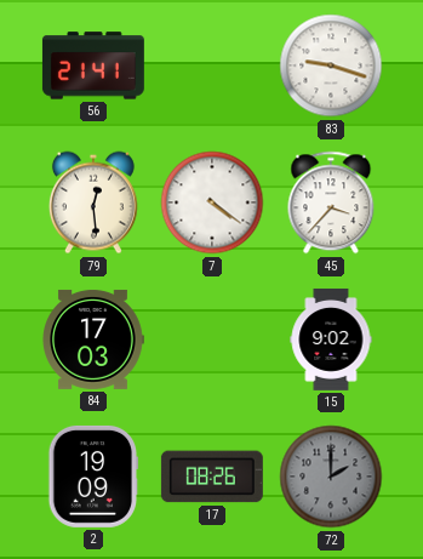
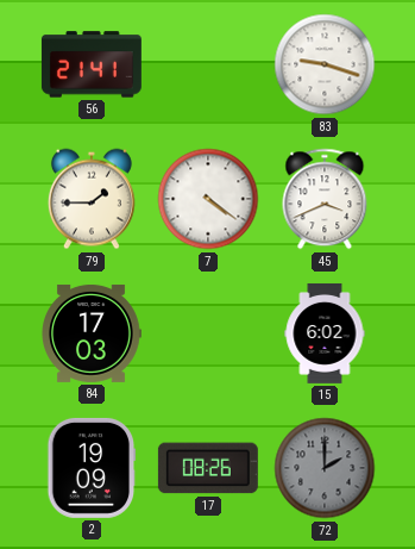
79: 12:29 -> 1:45 (92, 199)
45: 3:37 -> 3:41 (325, 199)
15: 9:02 -> 6:02 (325, 333)
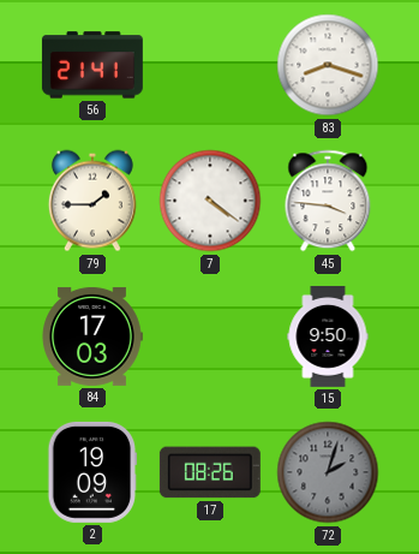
83: 9:18 -> 8:18 (328, 65)
45: 3:41 -> 3:46 (328, 201)
15: 6:02 -> 9:50 (328, 336)
72: 2:00 -> 2:03 (328, 472)
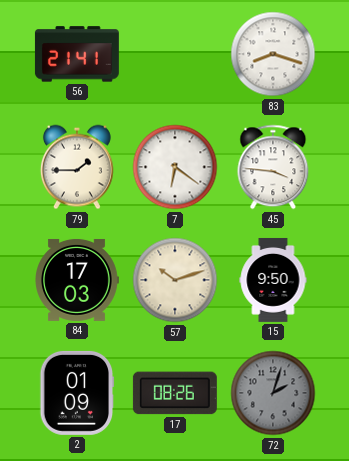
7: 4:21 -> 6:21 (175, 167)
57: none -> 10:12 (175, 280)
2: 19:09 -> 01:09 (77, 393)
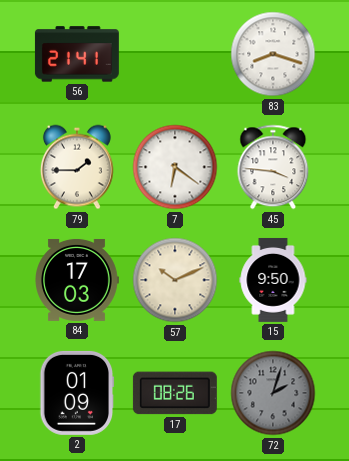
57: 10:12 -> 10:11 (175, 280)
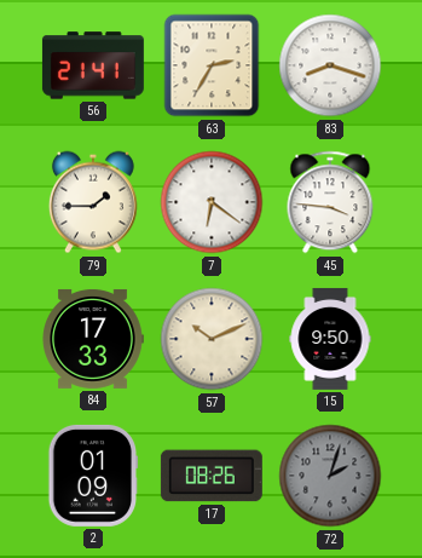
63: none -> 2:35 (212, 65)
84: 17:03 -> 17:33 (93, 339)
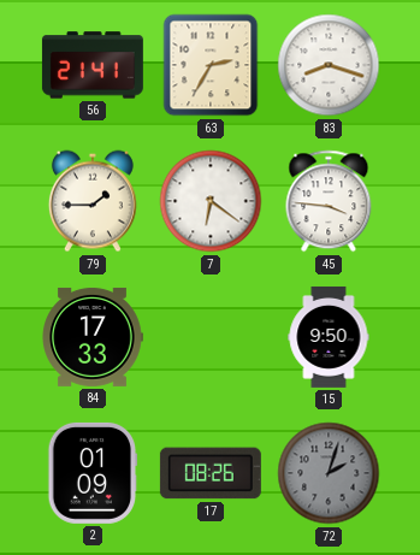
57: 10:11 -> none (212, 339)
